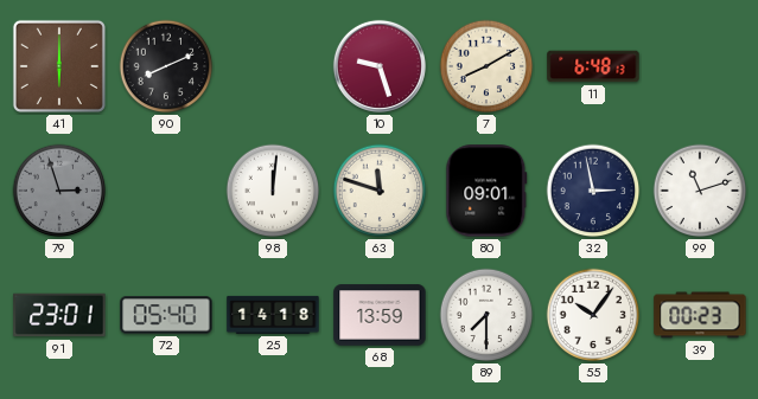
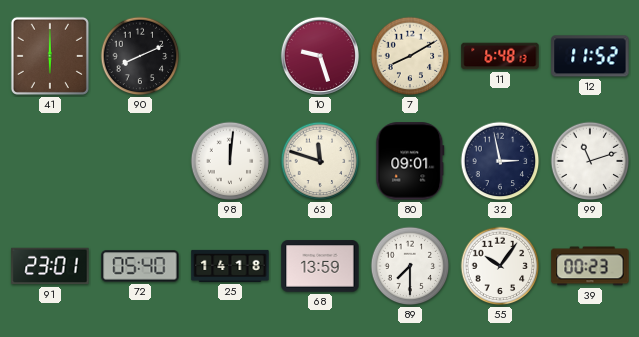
12: none -> 11:52 (590, 56)
79: 2:57 -> none (59, 191)
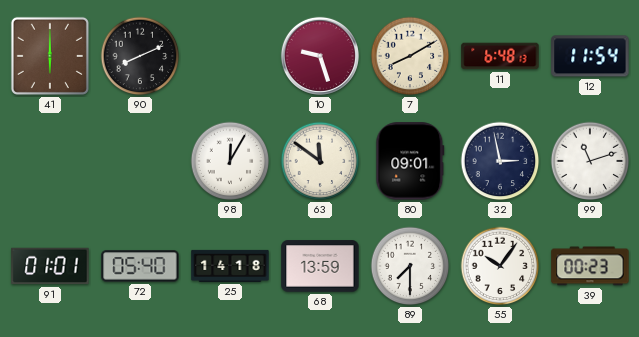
12: 11:52 -> 11:54 (590, 56)
98: 12:01 -> 12:05 (230, 161)
63: 11:48 -> 11:51 (320, 161)
91: 23:01 -> 01:01 (50, 266)
